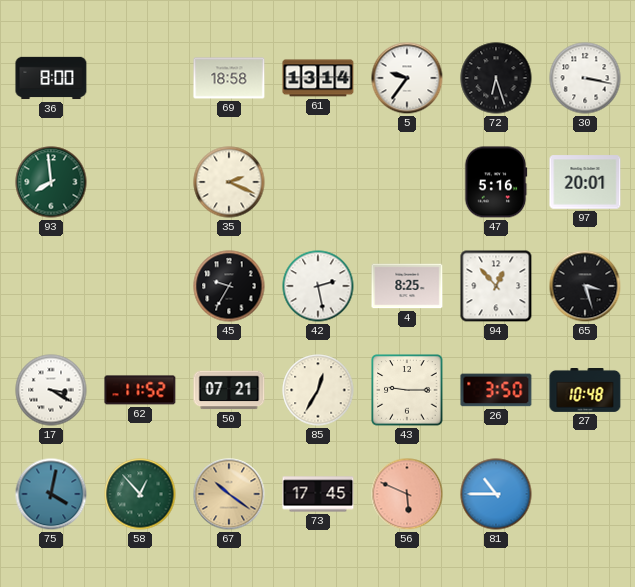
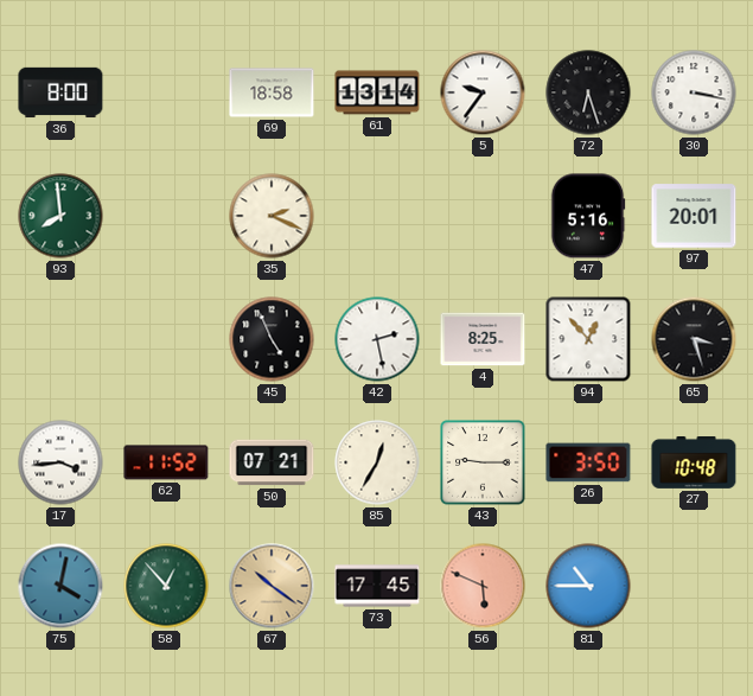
45: 9:35 -> 4:56 (272, 339)
17: 3:20 -> 3:44 (60, 462)
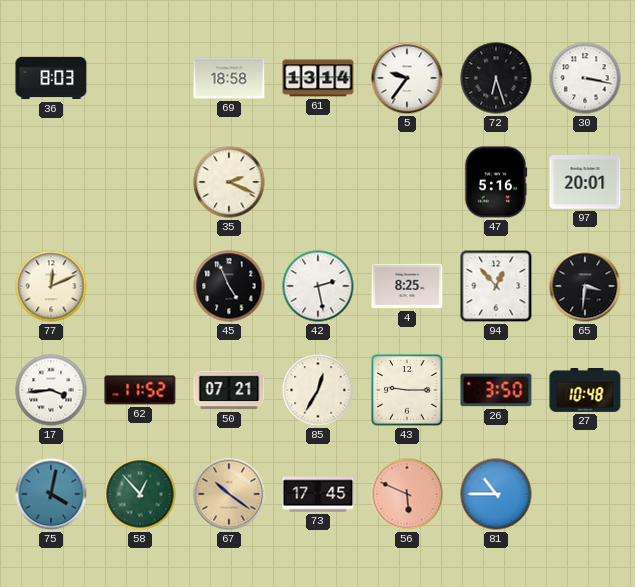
36: 8:00 -> 8:03 (51, 78)
93: 7:59 -> none (60, 216)
77: none -> 12:11 (51, 286)
65: 3:27 -> 3:31 (585, 286)
